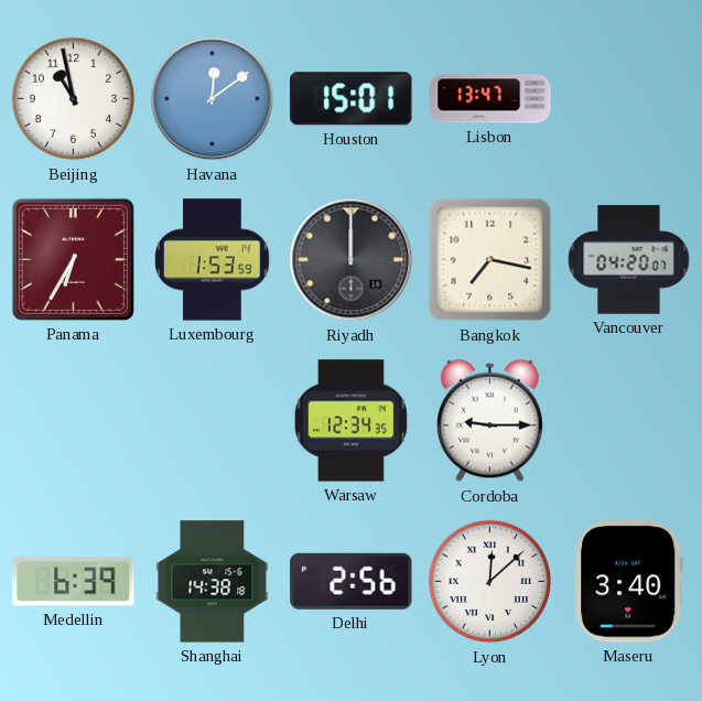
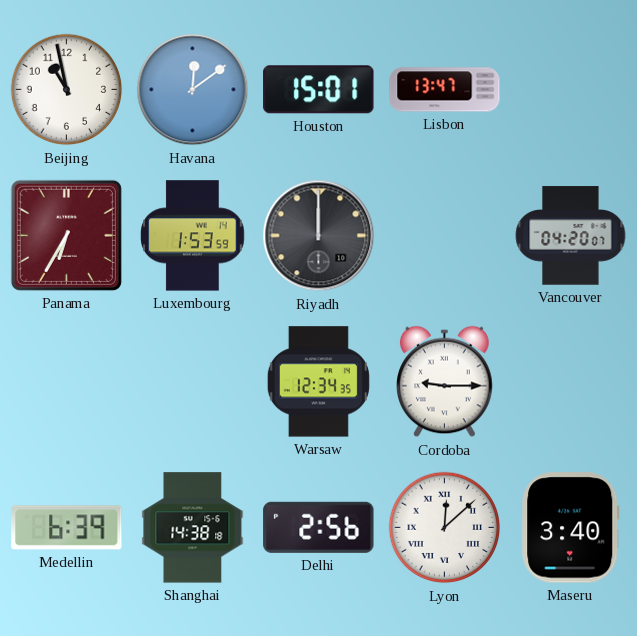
Bangkok: 7:17 -> none (490, 260)
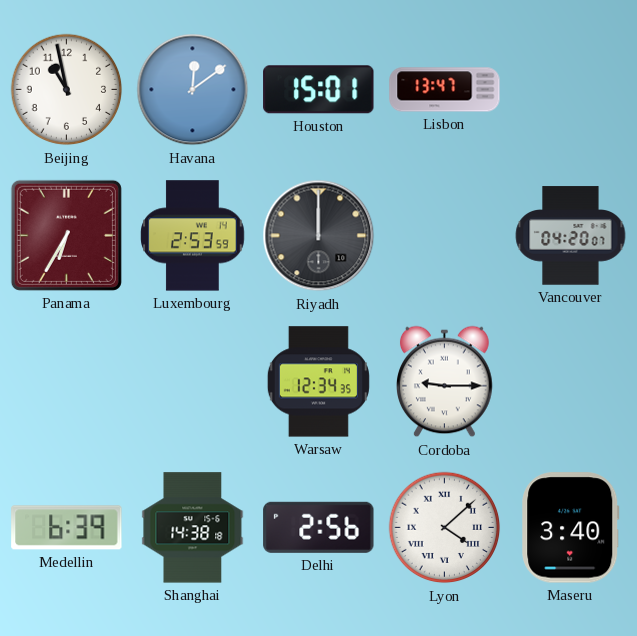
Luxembourg: 1:53 -> 2:53 (193, 236)
Lyon: 12:08 -> 4:08 (445, 528)
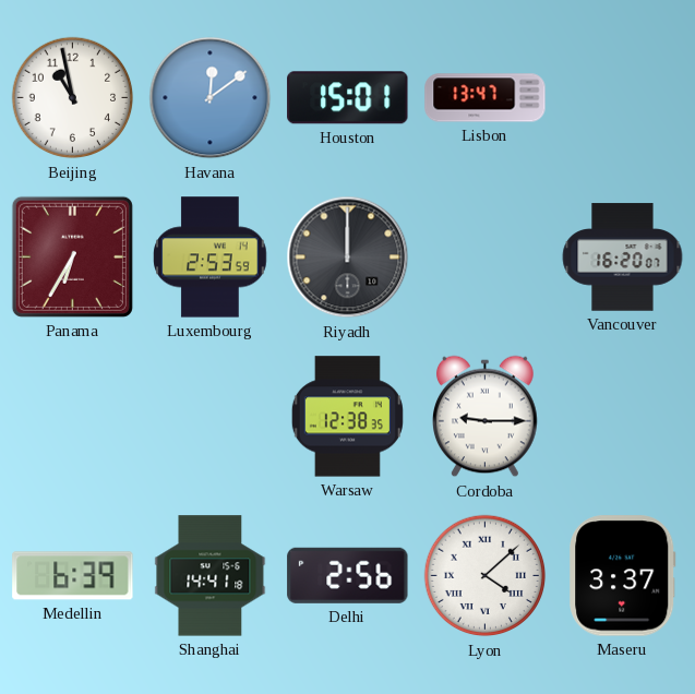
Vancouver: 04:20 -> 16:20 (623, 258)
Warsaw: 12:34 -> 12:38 (347, 417)
Shanghai: 14:38 -> 14:41 (211, 576)
Maseru: 3:40 -> 3:37 (623, 576)
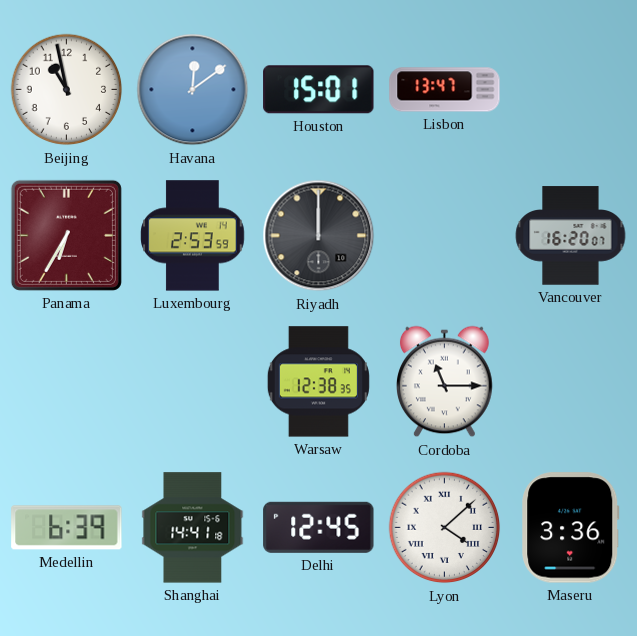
Cordoba: 9:15 -> 11:15 (445, 382)
Delhi: 2:56 -> 12:45 (319, 527)
Maseru: 3:37 -> 3:36 (571, 528)
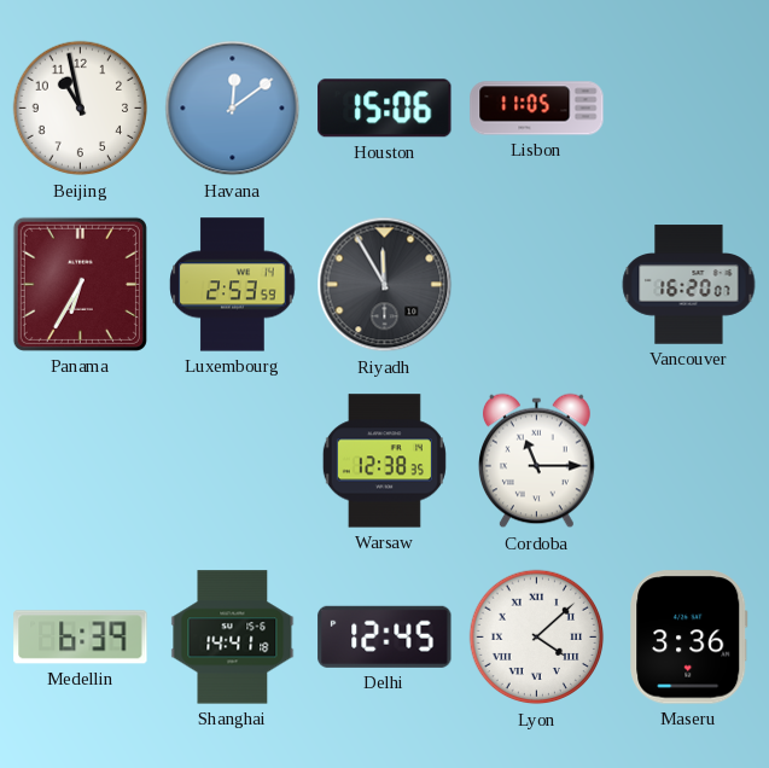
Houston: 15:01 -> 15:06 (385, 109)
Lisbon: 13:47 -> 11:05 (537, 109)
Riyadh: 12:00 -> 11:55 (385, 285)
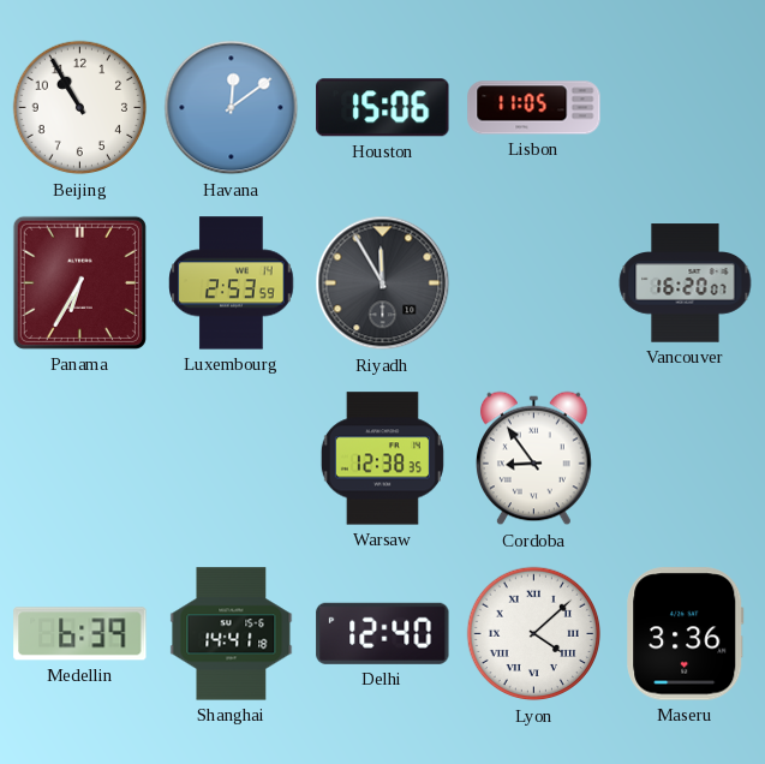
Beijing: 10:58 -> 10:55 (80, 108)
Cordoba: 11:15 -> 8:54 (534, 459)
Delhi: 12:45 -> 12:40 (383, 633)
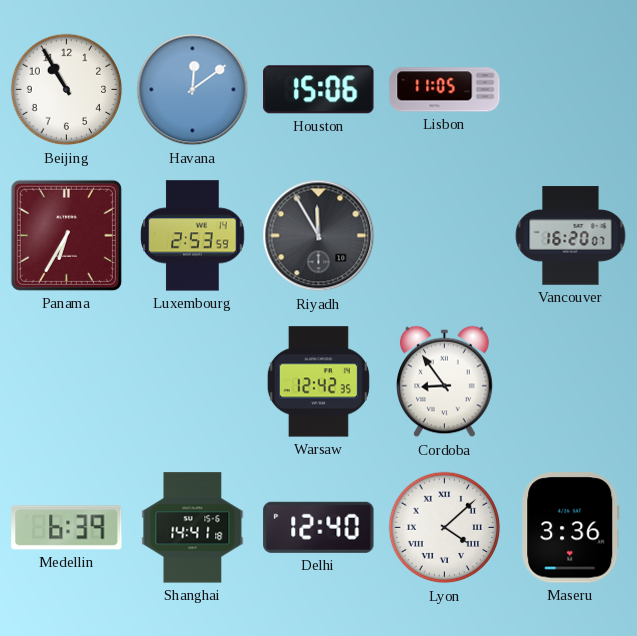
Warsaw: 12:38 -> 12:42 (318, 382)
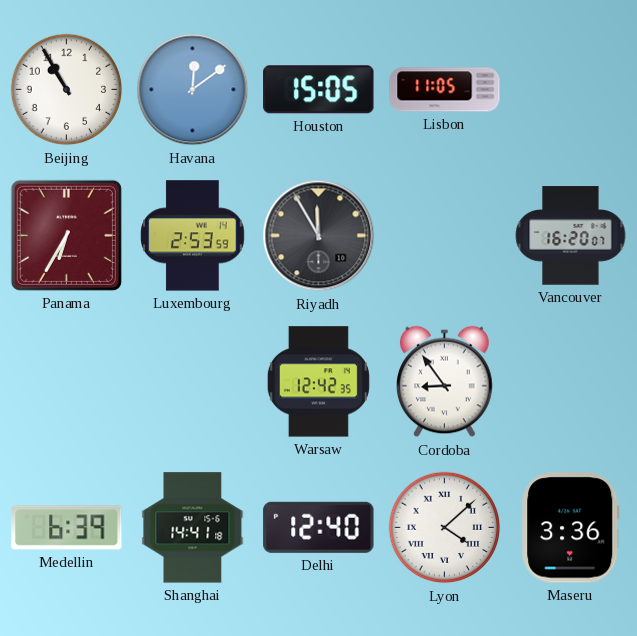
Houston: 15:06 -> 15:05 (319, 90)
